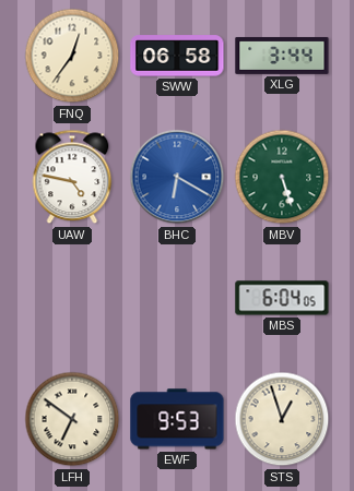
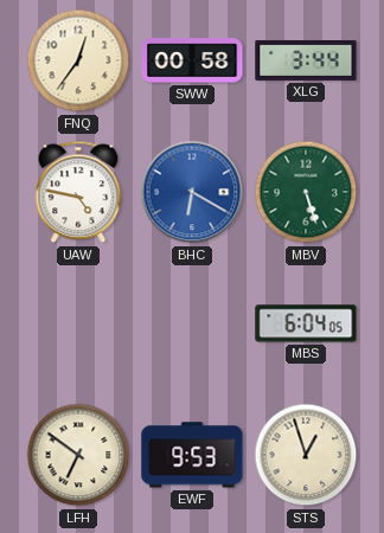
SWW: 06:58 -> 00:58 (192, 60)
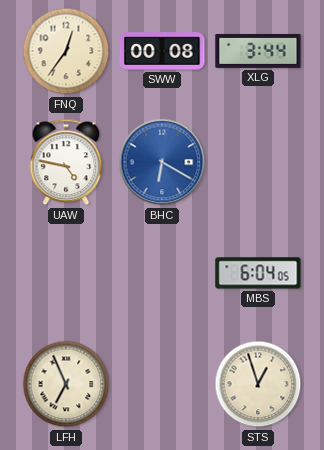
SWW: 00:58 -> 00:08 (162, 51)
MBV: 5:27 -> none (306, 192)
LFH: 6:51 -> 6:56 (66, 384)
EWF: 9:53 -> none (192, 455)
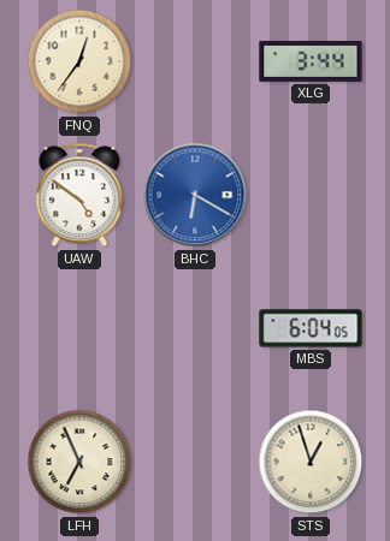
SWW: 00:08 -> none (162, 51)
UAW: 4:47 -> 4:51 (79, 195)
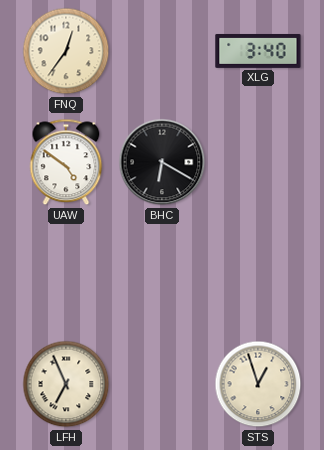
XLG: 3:44 -> 3:40 (258, 51)
BHC dial: blue -> black (162, 162)
MBS: 6:04 -> none (311, 328)
